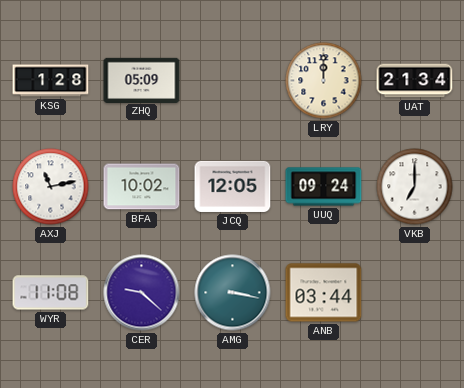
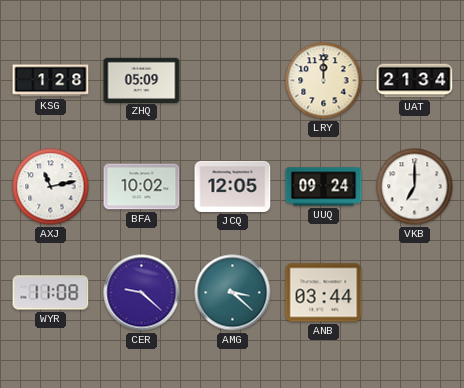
AMG: 3:17 -> 3:22 (233, 293)
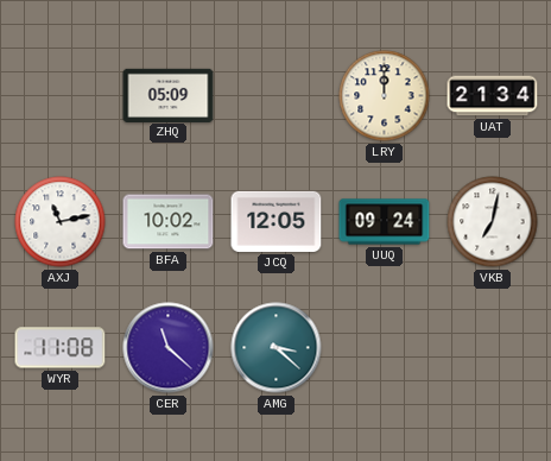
KSG: 1:28 -> none (51, 81)
VKB: 7:00 -> 7:02 (493, 222)
CER: 9:22 -> 11:22 (169, 348)
ANB: 03:44 -> none (324, 293)
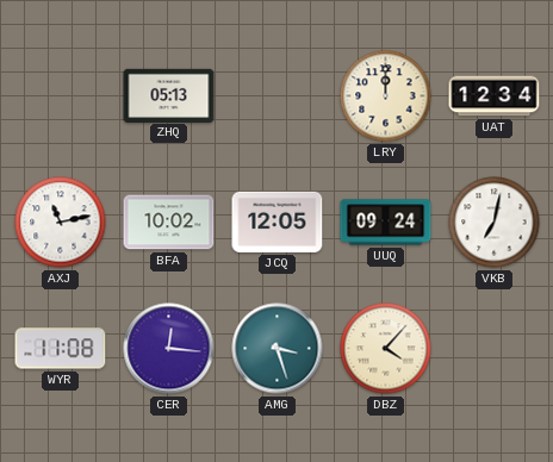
ZHQ: 05:09 -> 05:13 (169, 95)
UAT: 21:34 -> 12:34 (495, 96)
CER: 11:22 -> 12:16 (169, 349)
AMG: 3:22 -> 3:27 (278, 349)
DBZ: none -> 4:07 (386, 349)
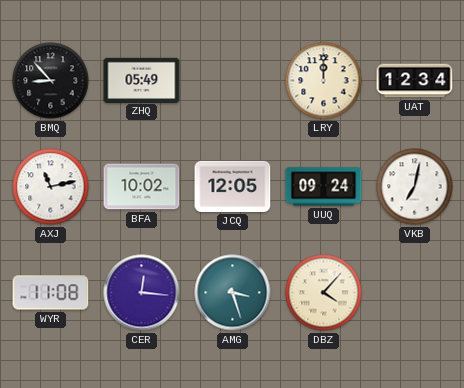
BMQ: none -> 8:53 (51, 81)
ZHQ: 05:13 -> 05:49 (142, 80)
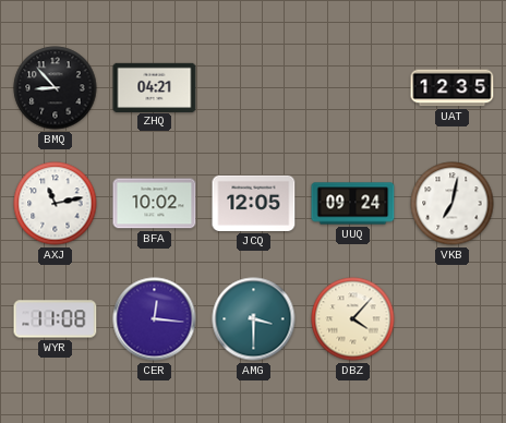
ZHQ: 05:49 -> 04:21 (155, 87)
LRY: 12:00 -> none (324, 81)
UAT: 12:34 -> 12:35 (453, 88)
AMG: 3:27 -> 3:30 (254, 319)
